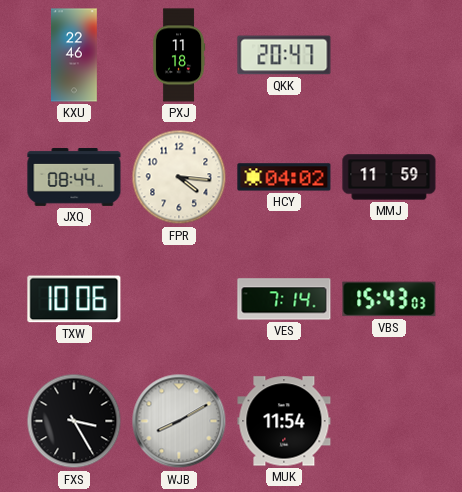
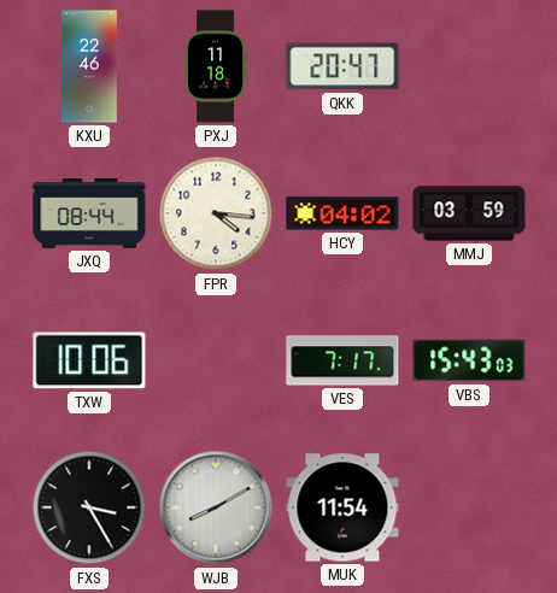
MMJ: 11:59 -> 03:59 (469, 213)
VES: 7:14 -> 7:17 (342, 360)
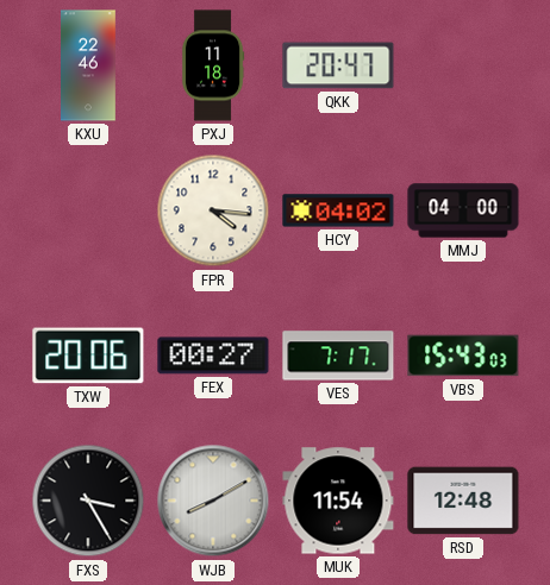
JXQ: 08:44 -> none (89, 215)
MMJ: 03:59 -> 04:00 (463, 210)
TXW: 10:06 -> 20:06 (88, 356)
FEX: none -> 00:27 (213, 356)
RSD: none -> 12:48 (463, 501)
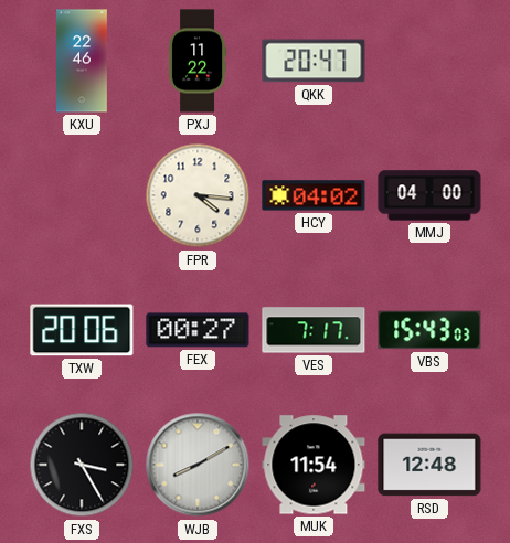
PXJ: 11:18 -> 11:22 (198, 61)
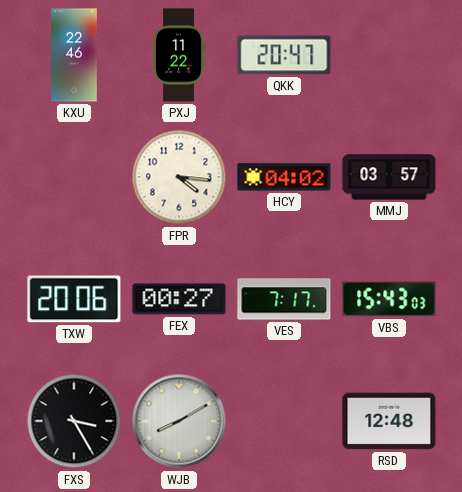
MMJ: 04:00 -> 03:57 (389, 177)
MUK: 11:54 -> none (314, 465)
